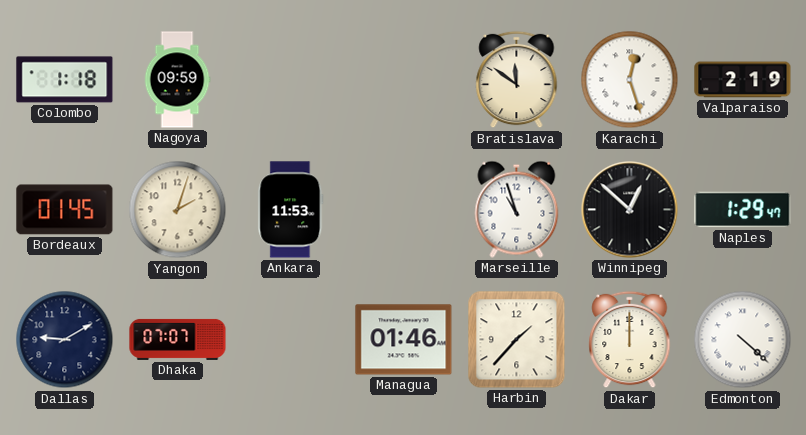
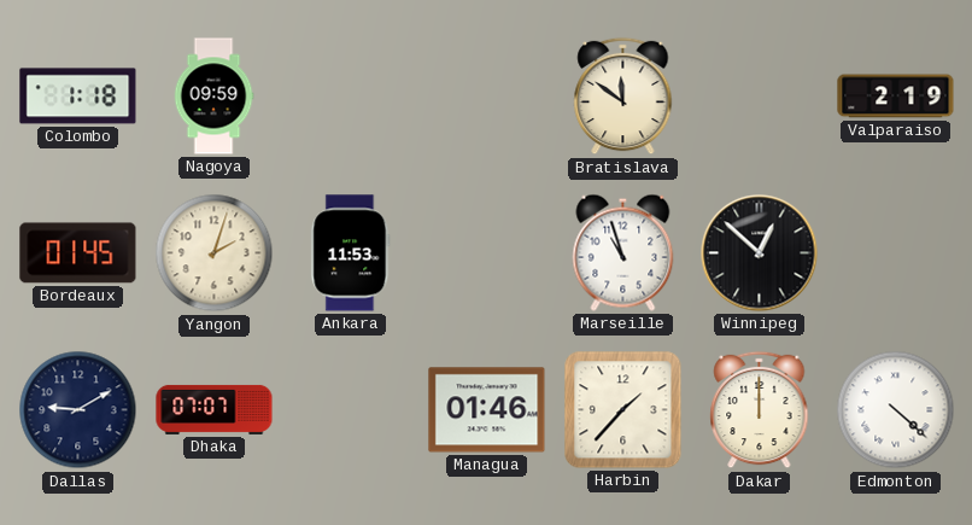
Karachi: 12:27 -> none (630, 80)
Naples: 1:29 -> none (743, 210)
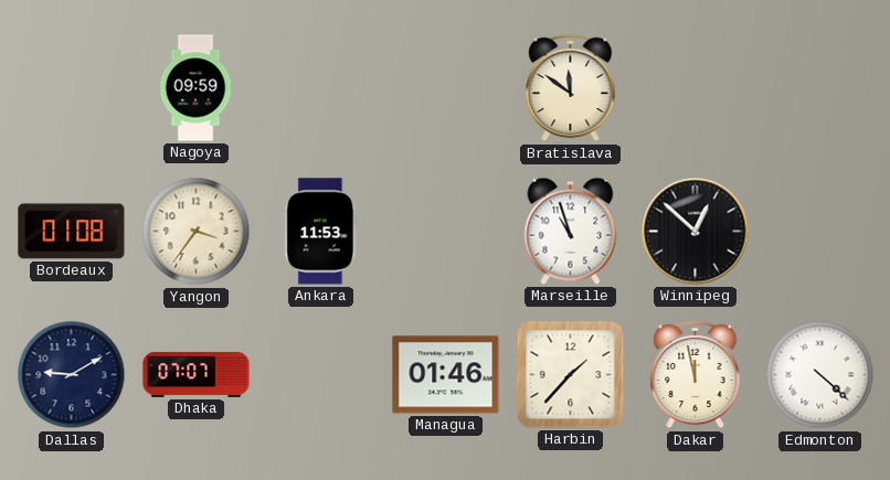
Colombo: 1:18 -> none (78, 97)
Valparaiso: 2:19 -> none (896, 97)
Bordeaux: 01:45 -> 01:08 (72, 232)
Yangon: 2:03 -> 3:36 (197, 232)
Dakar: 12:00 -> 11:58 (696, 375)
